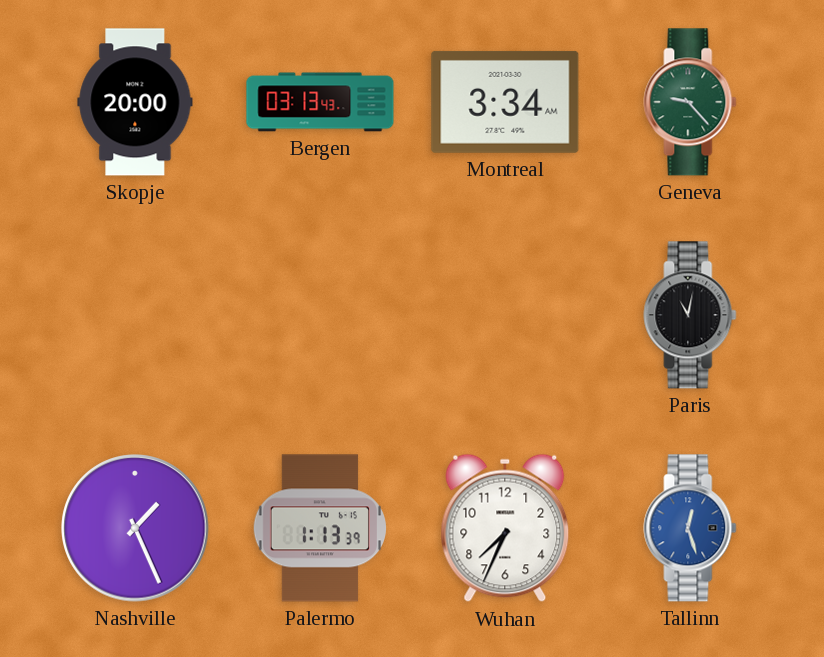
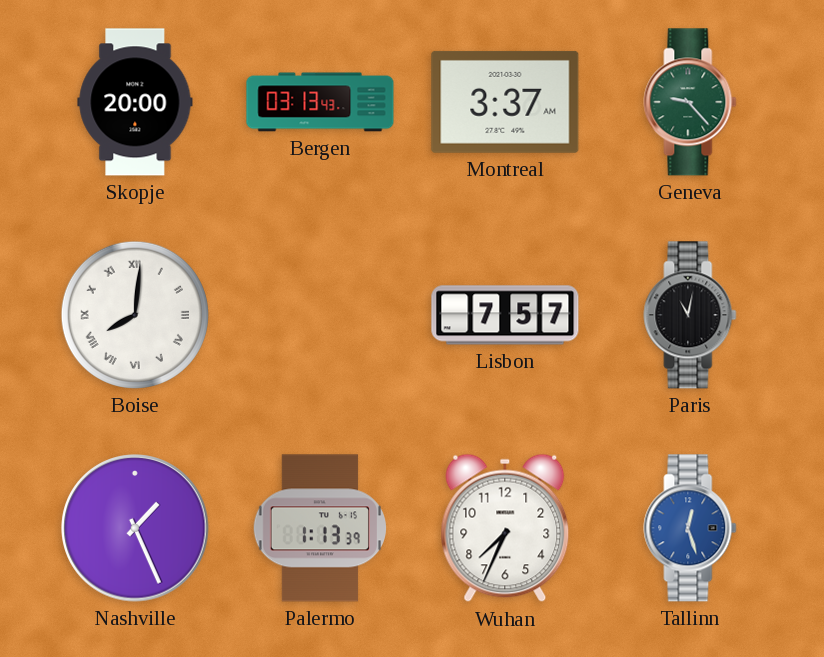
Montreal: 3:34 -> 3:37 (505, 102)
Boise: none -> 8:01 (135, 315)
Lisbon: none -> 7:57 (505, 315)
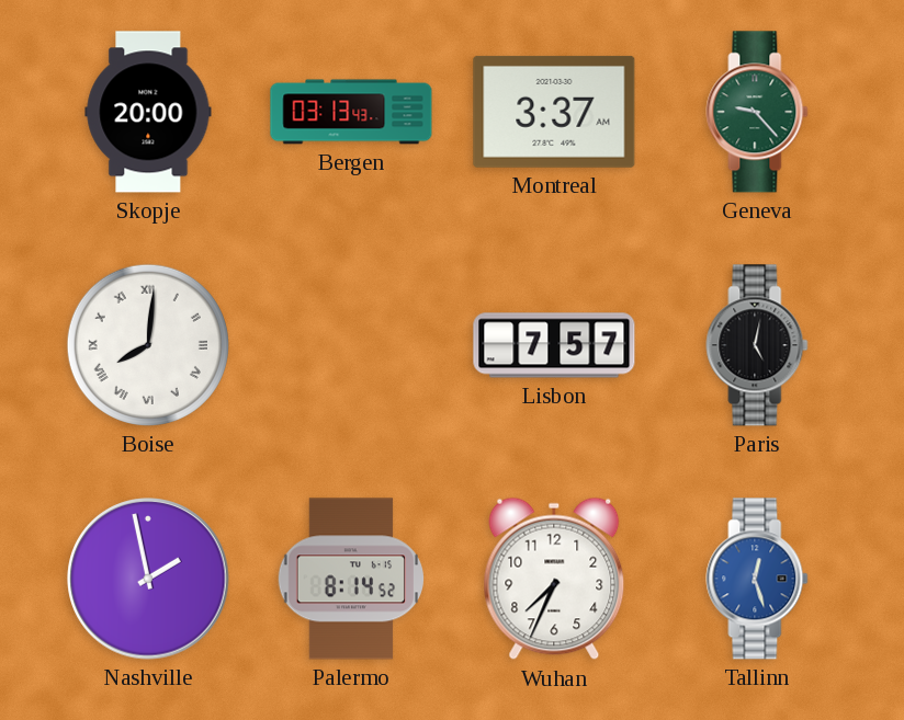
Paris: 11:02 -> 5:02 (757, 345)
Nashville: 1:26 -> 1:58 (148, 579)
Palermo: 1:13 -> 8:14 (350, 579)
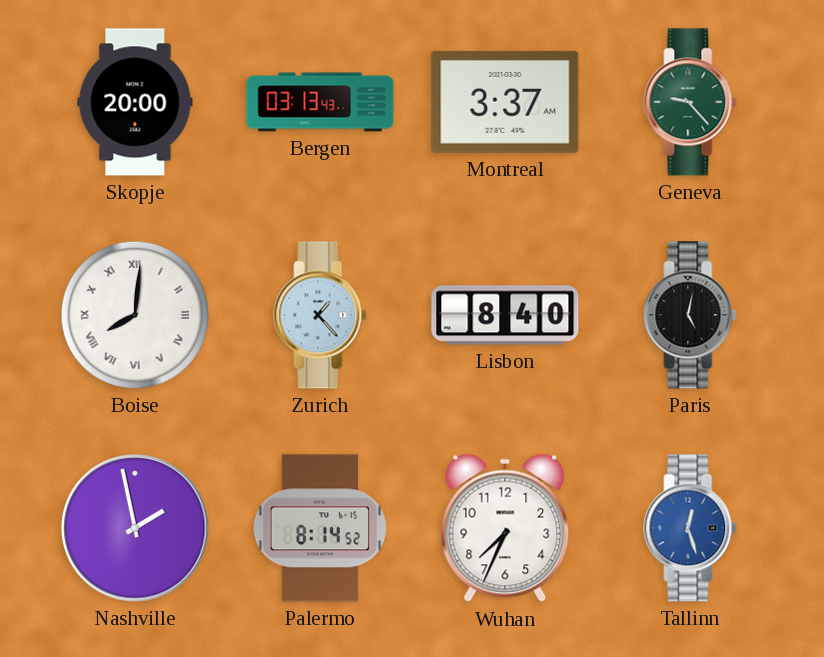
Zurich: none -> 1:23 (320, 315)
Lisbon: 7:57 -> 8:40 (505, 315)
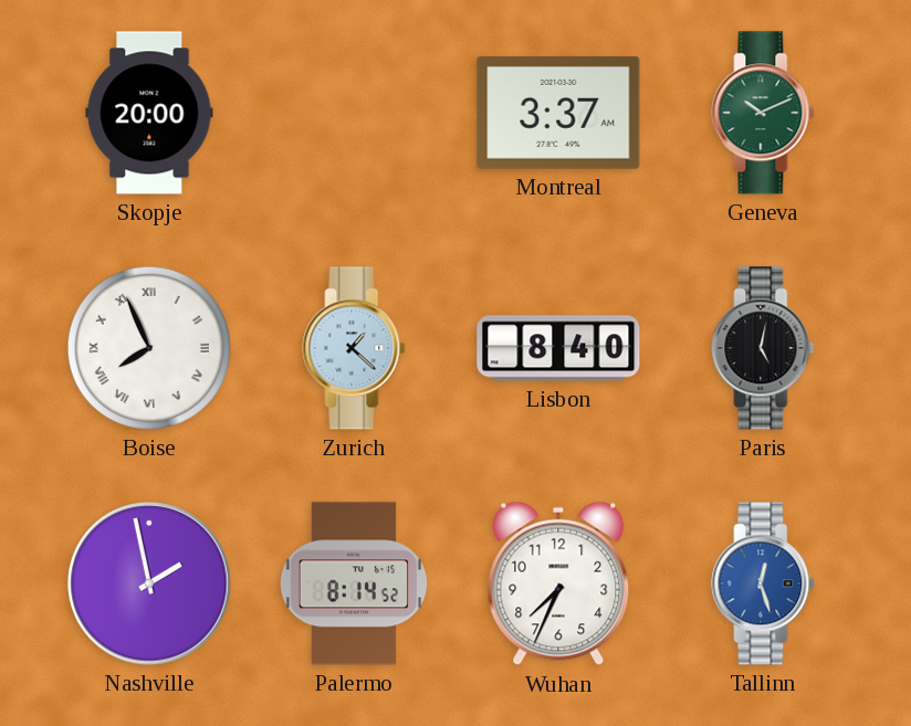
Bergen: 03:13 -> none (320, 102)
Geneva: 9:23 -> 10:11 (763, 113)
Boise: 8:01 -> 7:56 (149, 348)
Zurich: 1:23 -> 1:22 (354, 348)
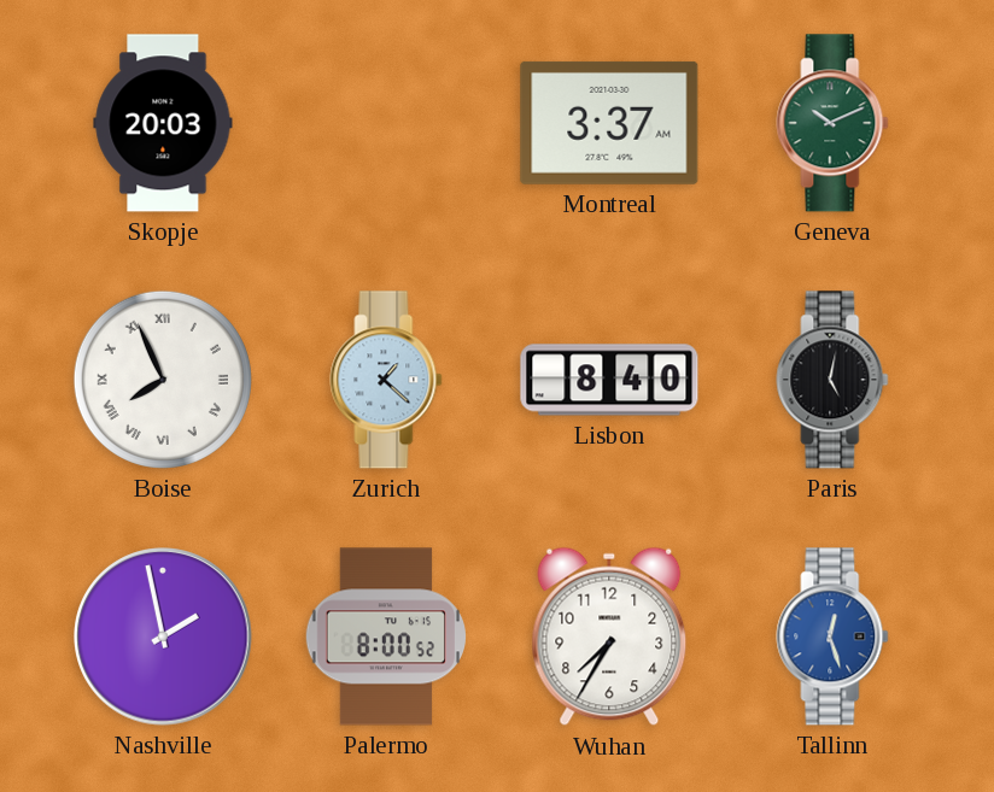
Skopje: 20:00 -> 20:03 (163, 123)
Palermo: 8:14 -> 8:00 (385, 636)
Wuhan: 7:34 -> 7:35 (609, 636)
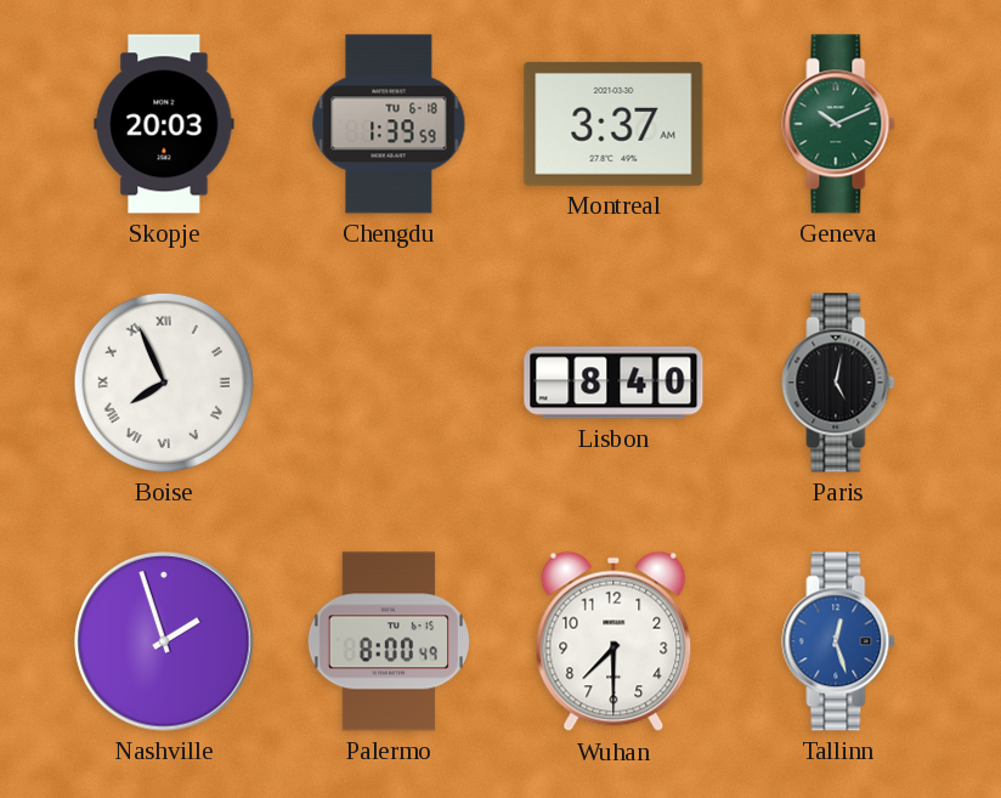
Chengdu: none -> 1:39 (389, 124)
Zurich: 1:22 -> none (386, 380)
Nashville: 1:58 -> 1:57 (164, 641)
Palermo: 8:00:52 -> 8:00:49 (388, 641)
Wuhan: 7:35 -> 7:30 (613, 641)
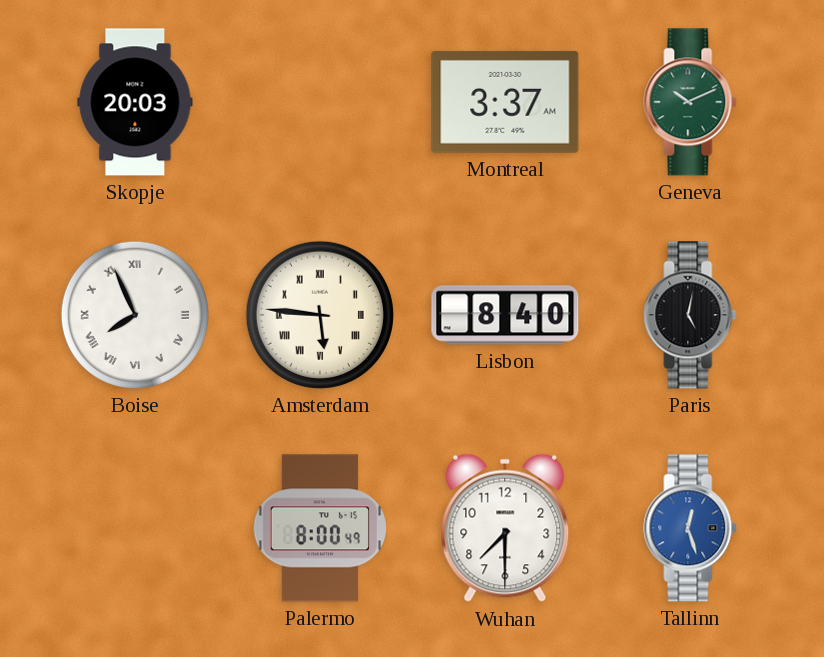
Chengdu: 1:39 -> none (389, 124)
Amsterdam: none -> 5:46 (320, 315)
Nashville: 1:57 -> none (164, 641)
